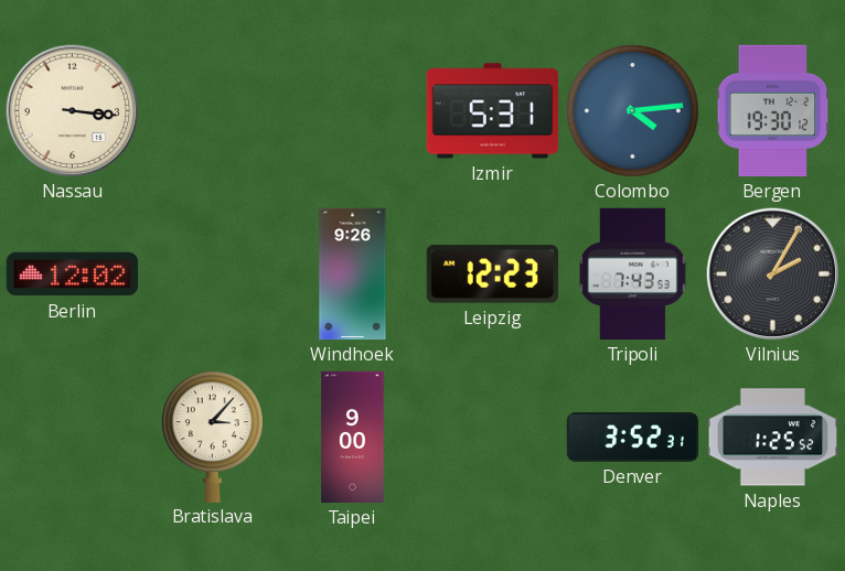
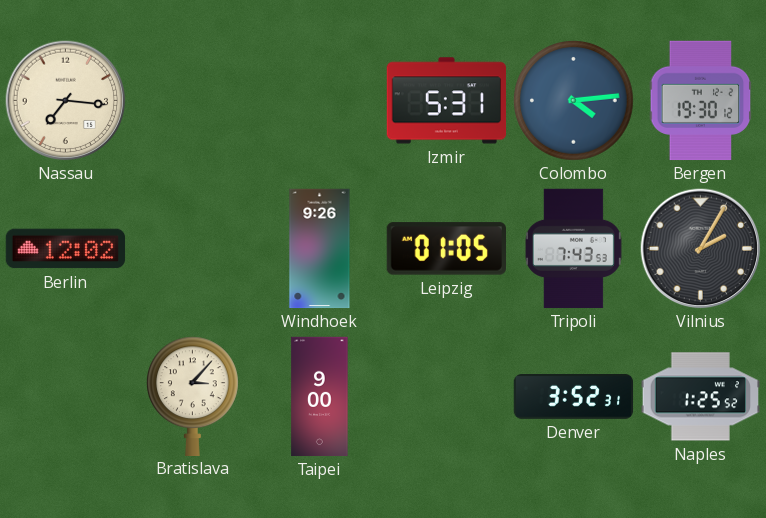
Nassau: 3:16 -> 7:16 (66, 101)
Leipzig: 12:23 -> 01:05 (446, 249)
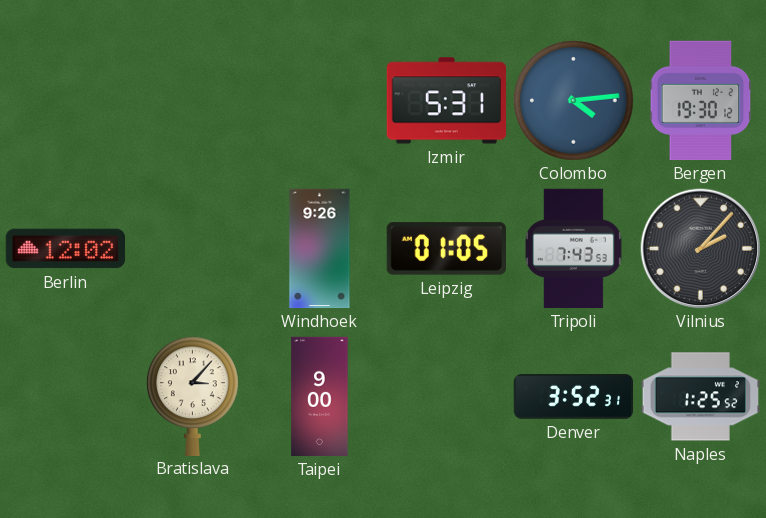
Nassau: 7:16 -> none (66, 101)
Vilnius: 2:05 -> 2:07 (701, 249)
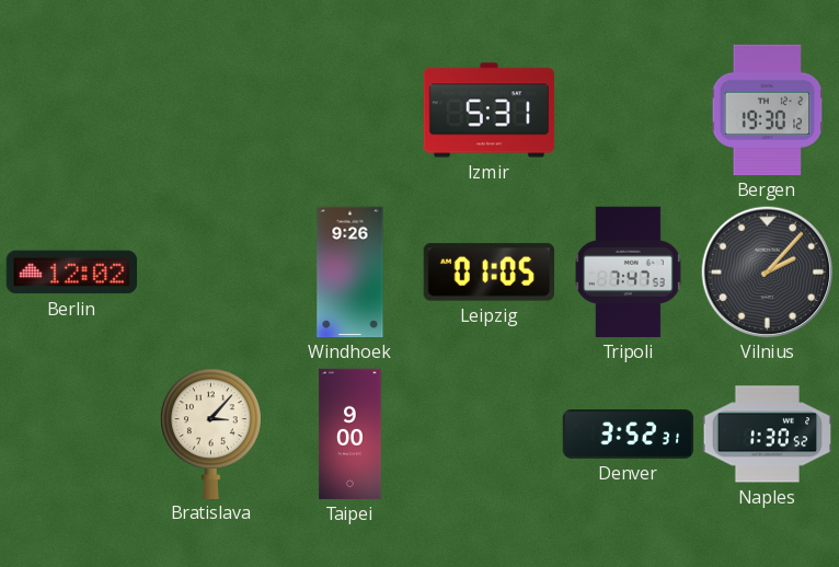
Colombo: 4:14 -> none (574, 101)
Tripoli: 7:43 -> 7:47 (628, 273)
Naples: 1:25 -> 1:30 (768, 435)
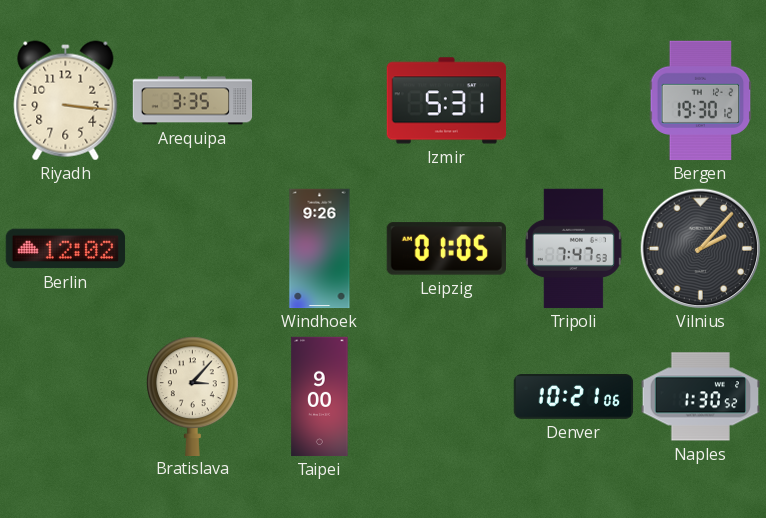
Riyadh: none -> 3:16 (66, 101)
Arequipa: none -> 3:35 (193, 101)
Denver: 3:52 -> 10:21 (574, 397)
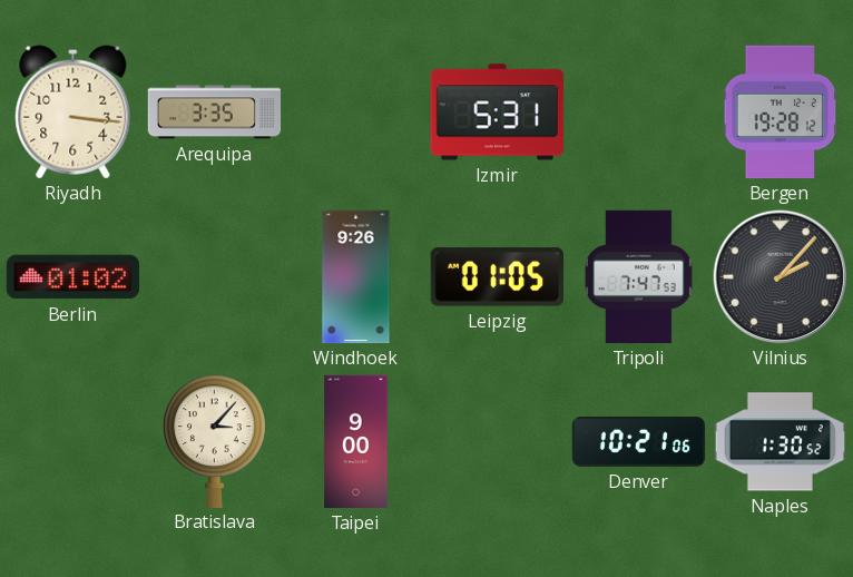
Bergen: 19:30 -> 19:28 (781, 113)
Berlin: 12:02 -> 01:02 (73, 277)
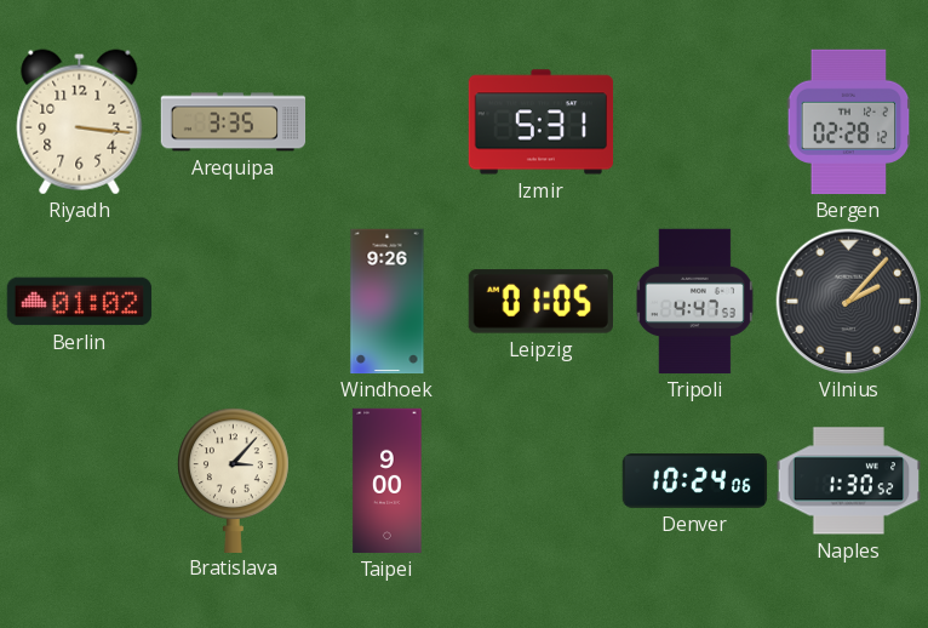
Bergen: 19:28 -> 02:28 (849, 122)
Tripoli: 7:47 -> 4:47 (694, 302)
Denver: 10:21 -> 10:24 (695, 481)
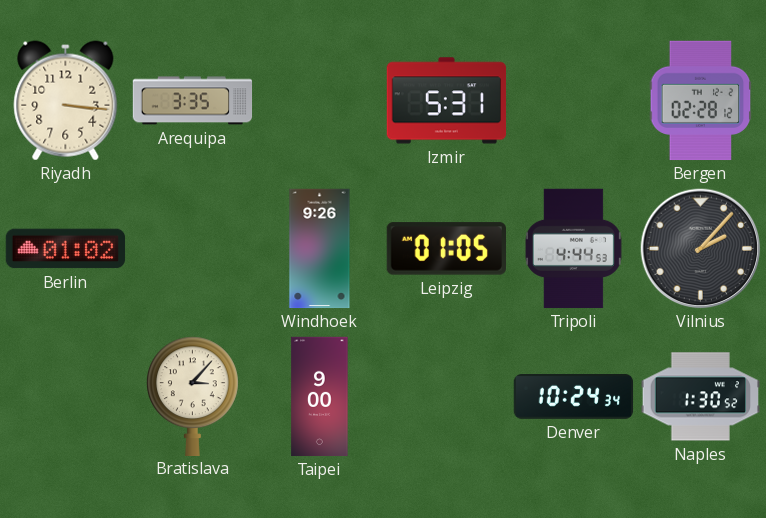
Tripoli: 4:47 -> 4:44 (573, 249)
Denver: 10:24:06 -> 10:24:34 (574, 397)
